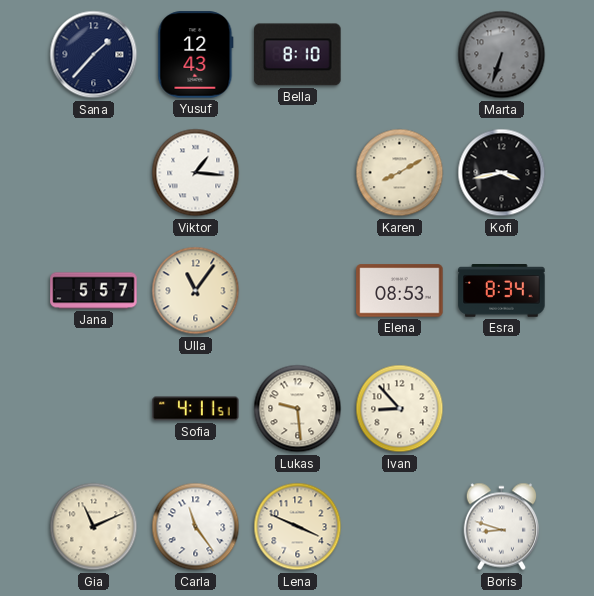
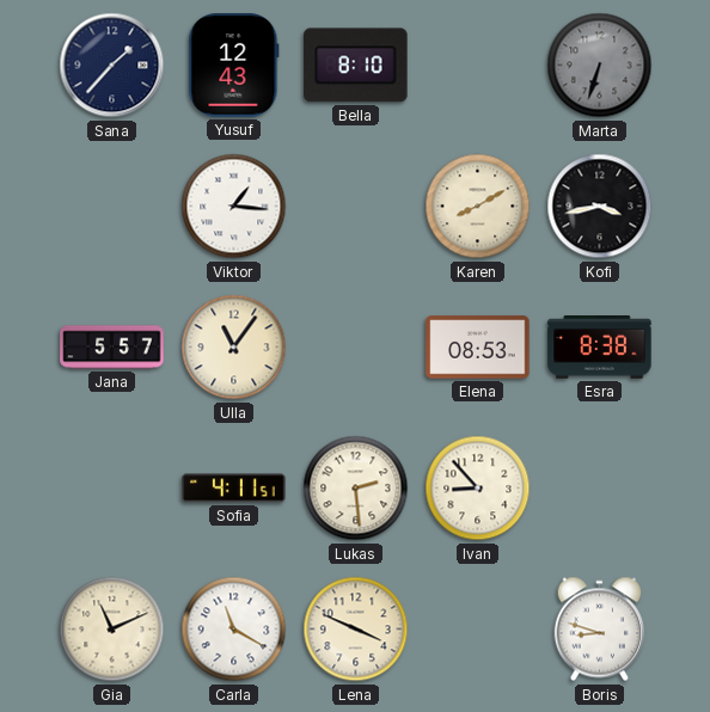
Esra: 8:34 -> 8:38 (600, 348)
Lukas: 9:29 -> 2:29 (356, 489)
Carla: 11:24 -> 11:20 (234, 630)
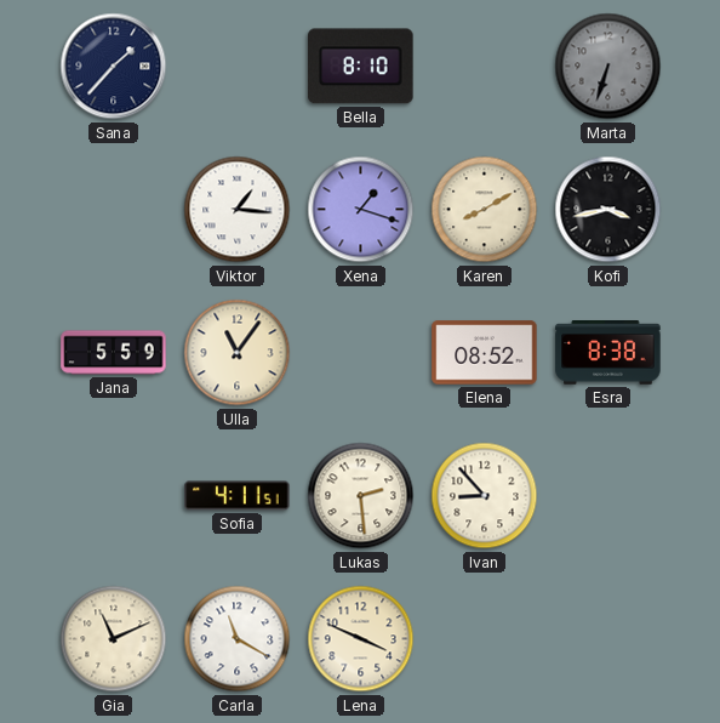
Yusuf: 12:43 -> none (234, 66)
Xena: none -> 1:18 (361, 210)
Jana: 5:57 -> 5:59 (114, 353)
Elena: 08:53 -> 08:52 (485, 353)
Boris: 8:48 -> none (600, 630)
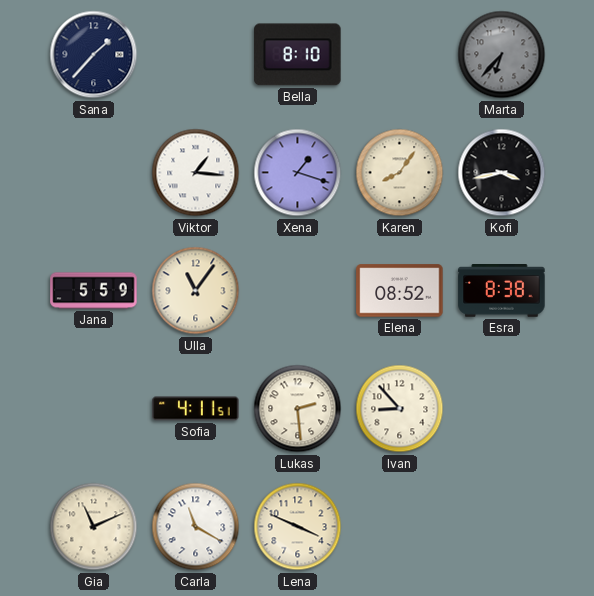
Marta: 6:33 -> 6:37 (502, 55)
Karen: 8:10 -> 8:06 (400, 173)
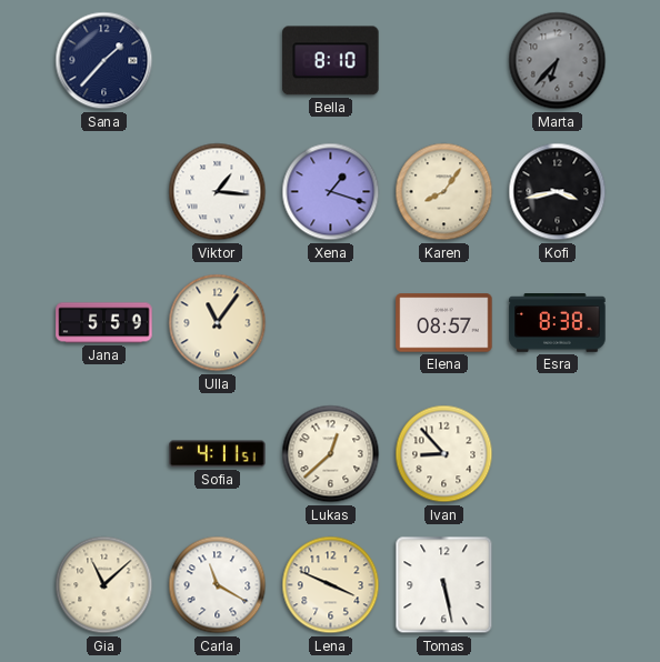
Elena: 08:52 -> 08:57 (444, 323)
Lukas: 2:29 -> 12:38 (331, 454)
Gia: 11:11 -> 11:08 (104, 585)
Tomas: none -> 5:28 (444, 585)
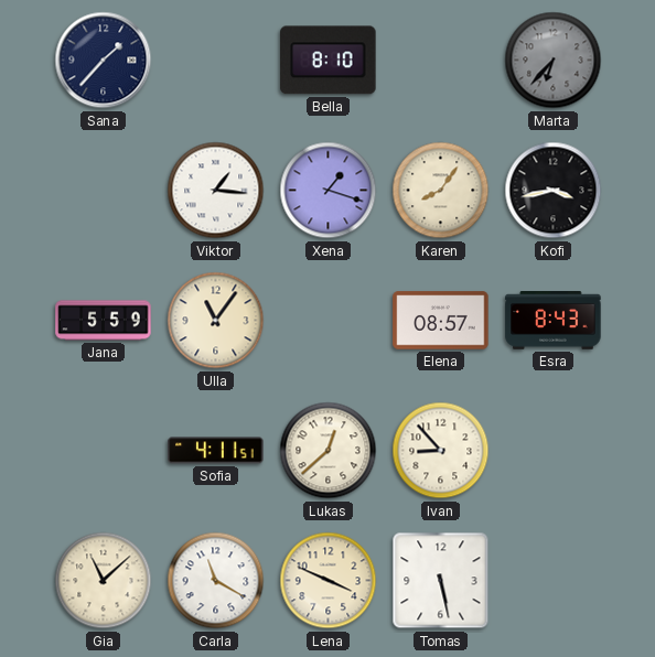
Esra: 8:38 -> 8:43 (554, 321)
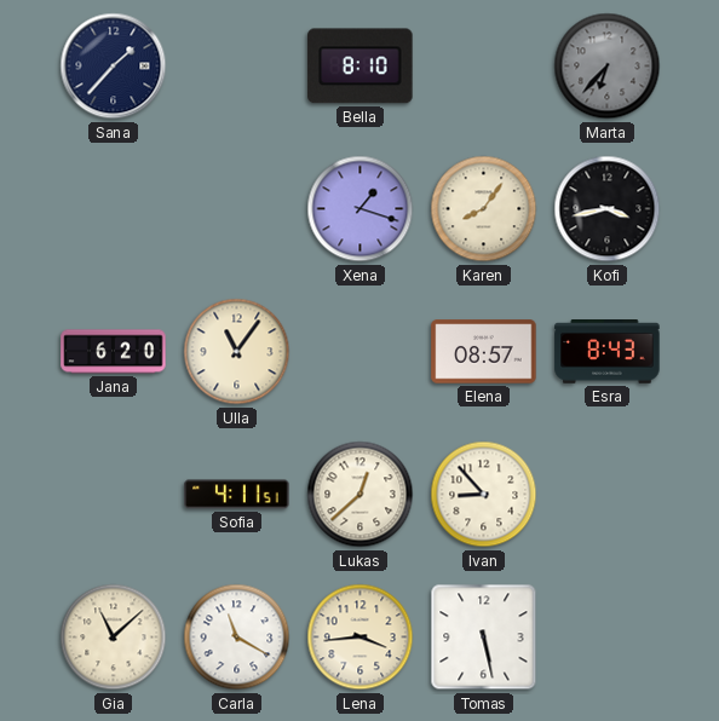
Viktor: 1:16 -> none (216, 191)
Jana: 5:59 -> 6:20 (114, 352)
Lena: 3:49 -> 3:44 (361, 638)
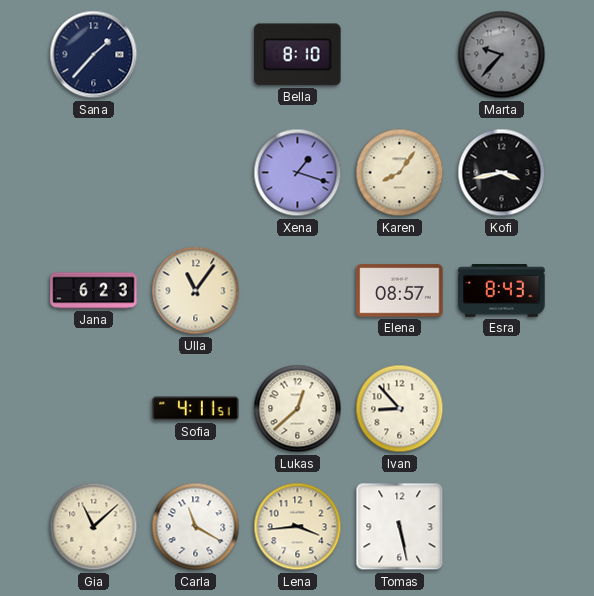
Marta: 6:37 -> 9:37 (502, 55)
Jana: 6:20 -> 6:23 (94, 291)
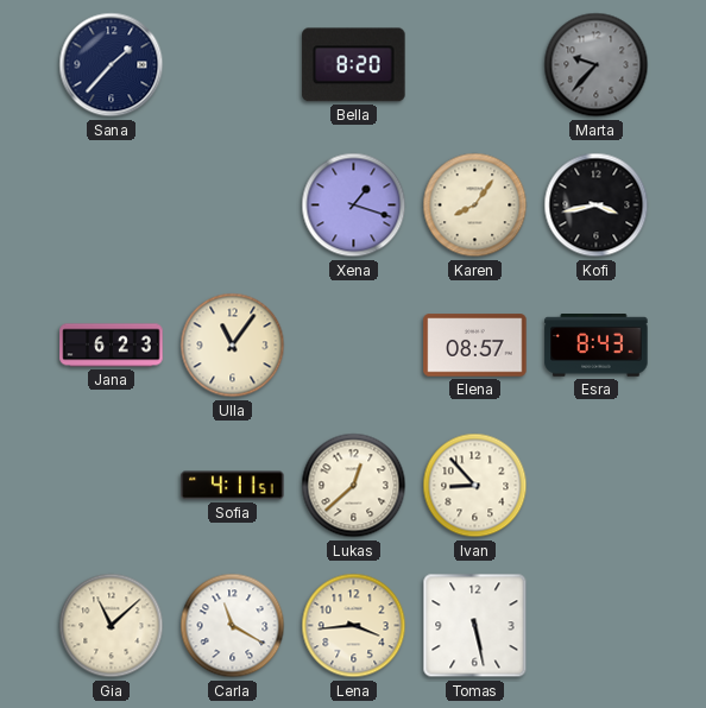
Bella: 8:10 -> 8:20 (354, 65)
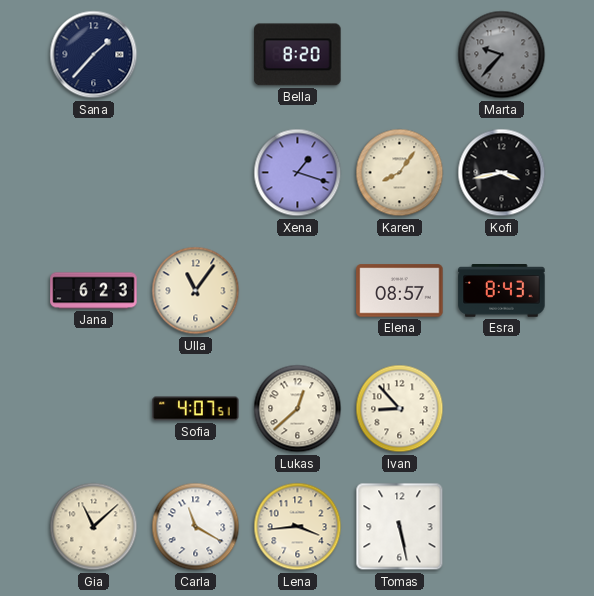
Sofia: 4:11 -> 4:07 (196, 409)
